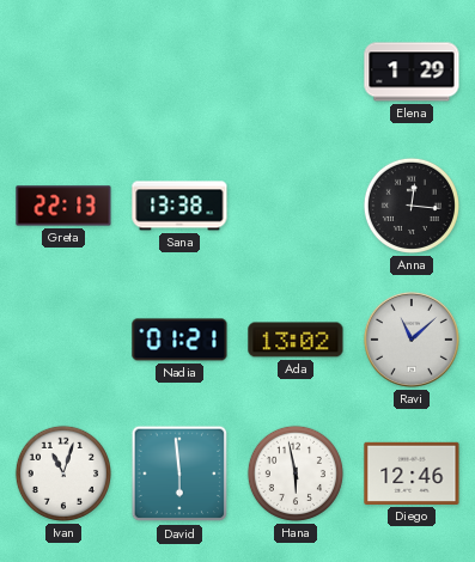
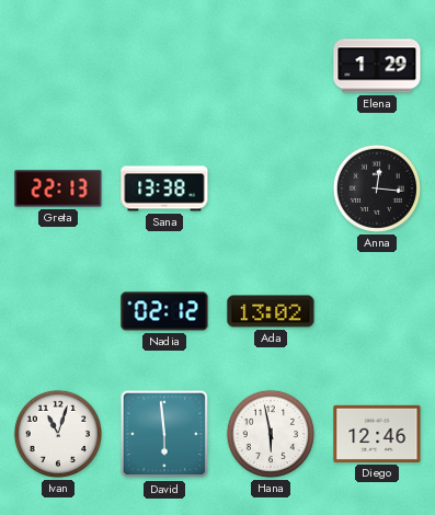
Nadia: 01:21 -> 02:12 (164, 311)
Ravi: 11:08 -> none (412, 340)
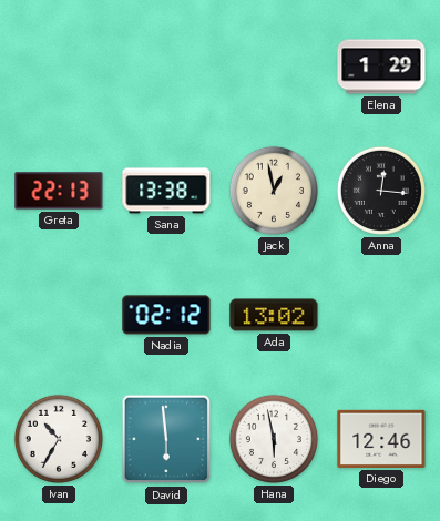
Jack: none -> 12:58 (274, 191)
Ivan: 11:03 -> 10:35 (59, 439)
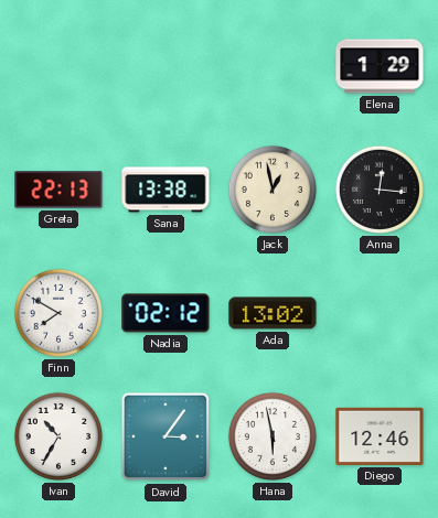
Finn: none -> 7:50 (58, 313)
David: 5:59 -> 3:06 (165, 436)
